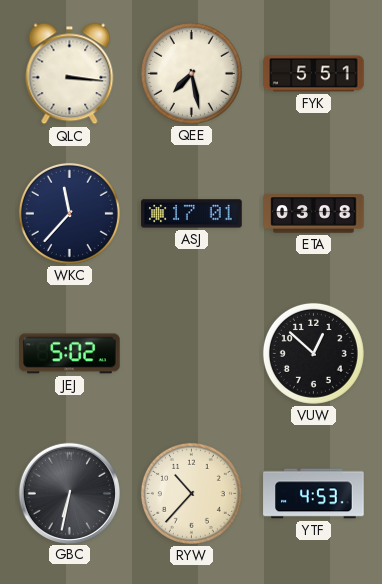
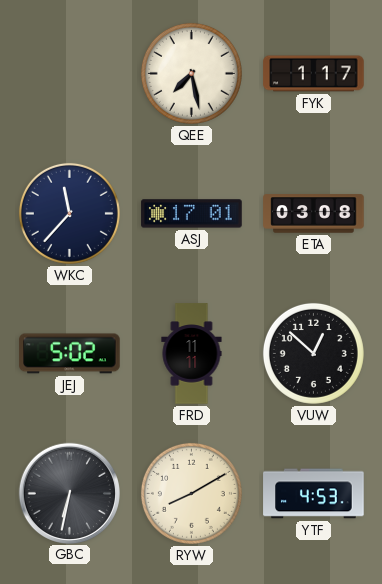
QLC: 3:16 -> none (70, 74)
FYK: 5:51 -> 1:17 (314, 74)
FRD: none -> 11:11 (192, 354)
RYW: 10:37 -> 8:10 (191, 493)
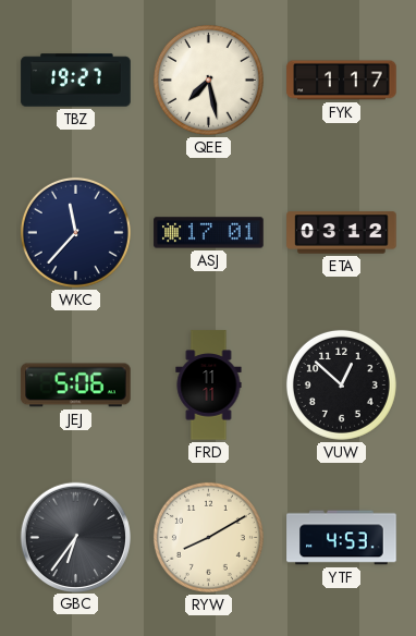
TBZ: none -> 19:27 (76, 81)
ETA: 03:08 -> 03:12 (342, 233)
JEJ: 5:02 -> 5:06 (76, 386)
GBC: 6:32 -> 6:36 (75, 537)
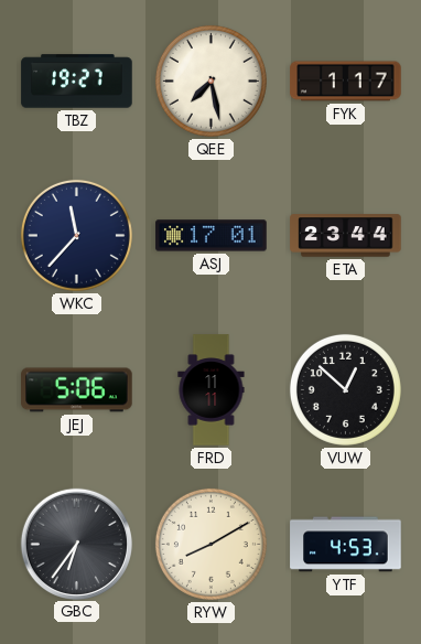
ETA: 03:12 -> 23:44 (346, 236)
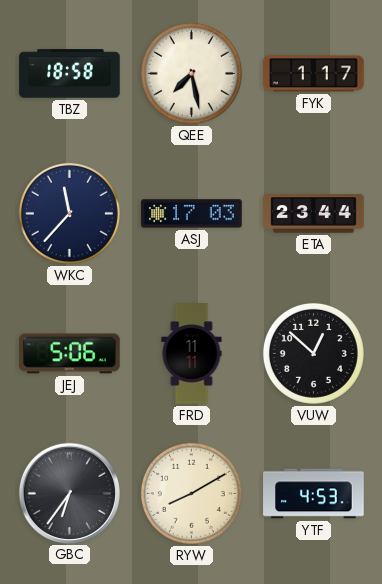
TBZ: 19:27 -> 18:58 (70, 74)
ASJ: 17:01 -> 17:03 (192, 214)
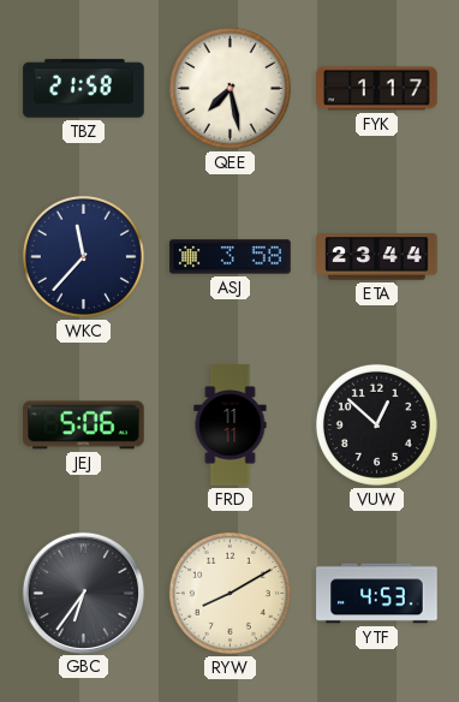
TBZ: 18:58 -> 21:58 (84, 89)
ASJ: 17:03 -> 3:58 (231, 257)
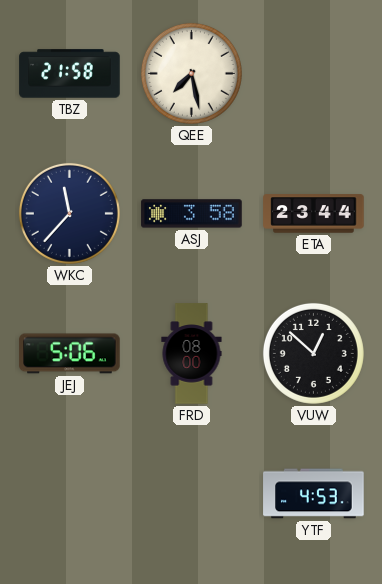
FYK: 1:17 -> none (377, 89)
FRD: 11:11 -> 08:00 (192, 354)
GBC: 6:36 -> none (83, 593)
RYW: 8:10 -> none (229, 593)
